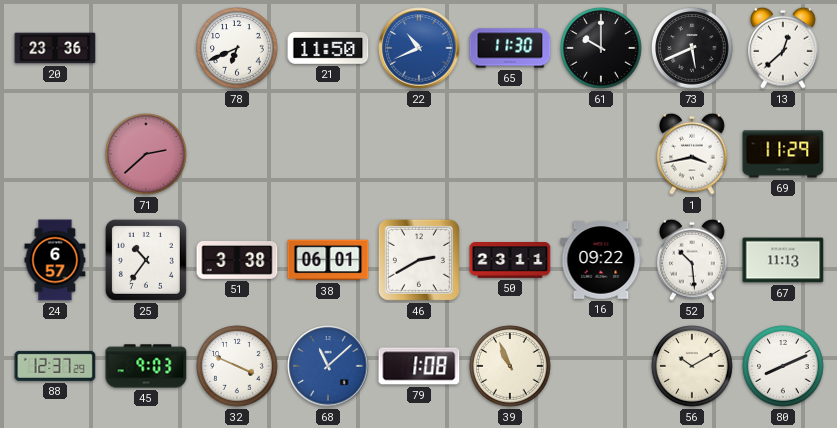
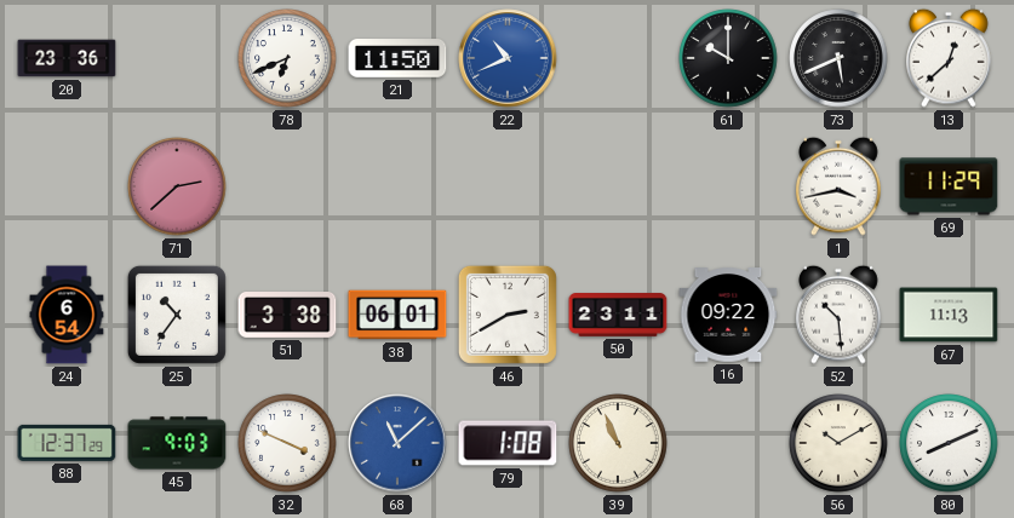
65: 11:30 -> none (510, 48)
24: 6:57 -> 6:54 (67, 315)
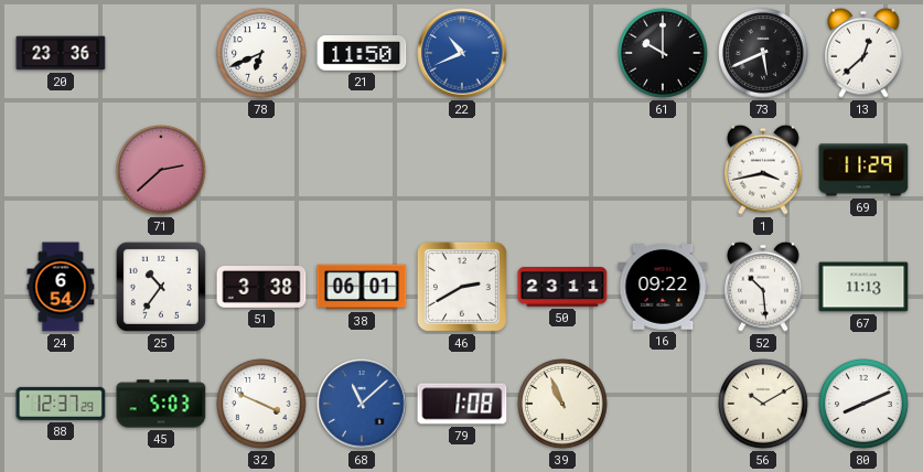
45: 9:03 -> 5:03 (161, 404)
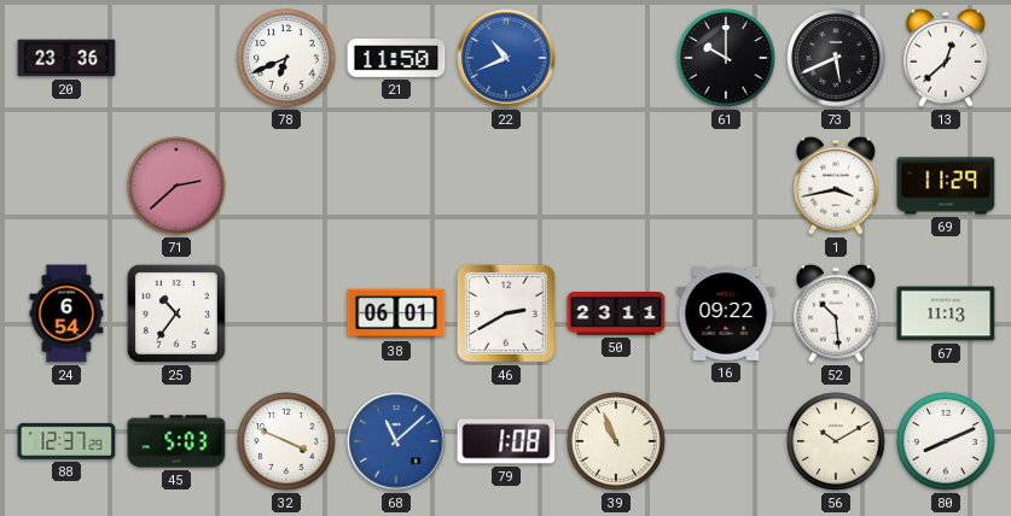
51: 3:38 -> none (261, 288)
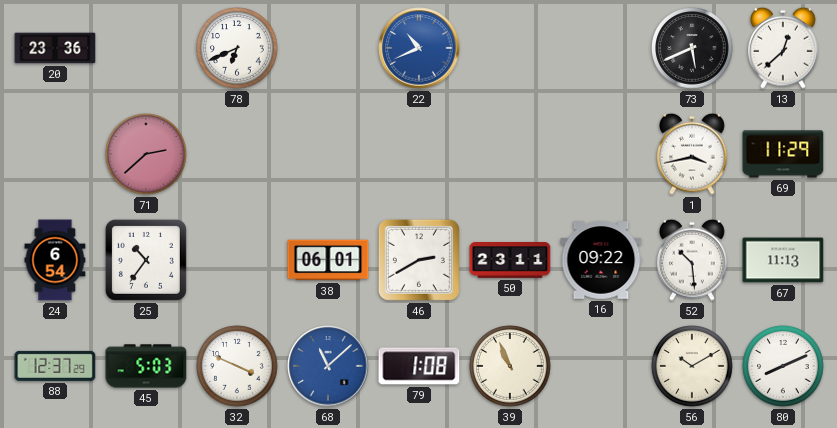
21: 11:50 -> none (396, 59)
61: 10:00 -> none (726, 58)
